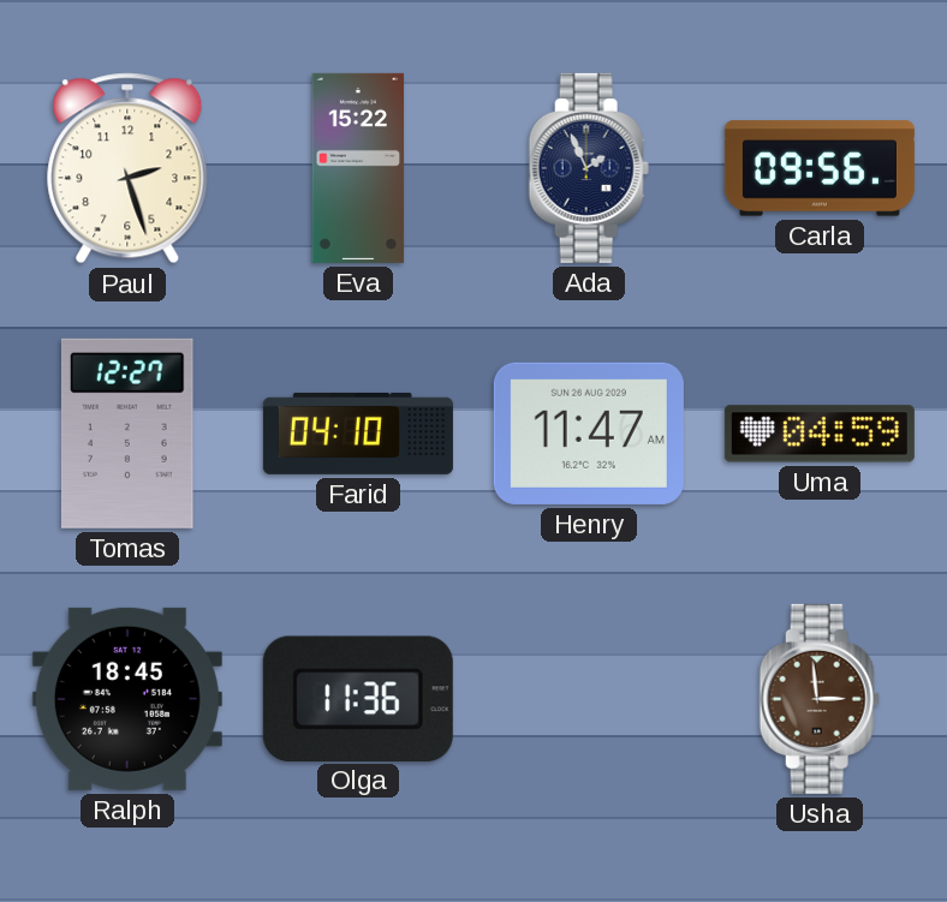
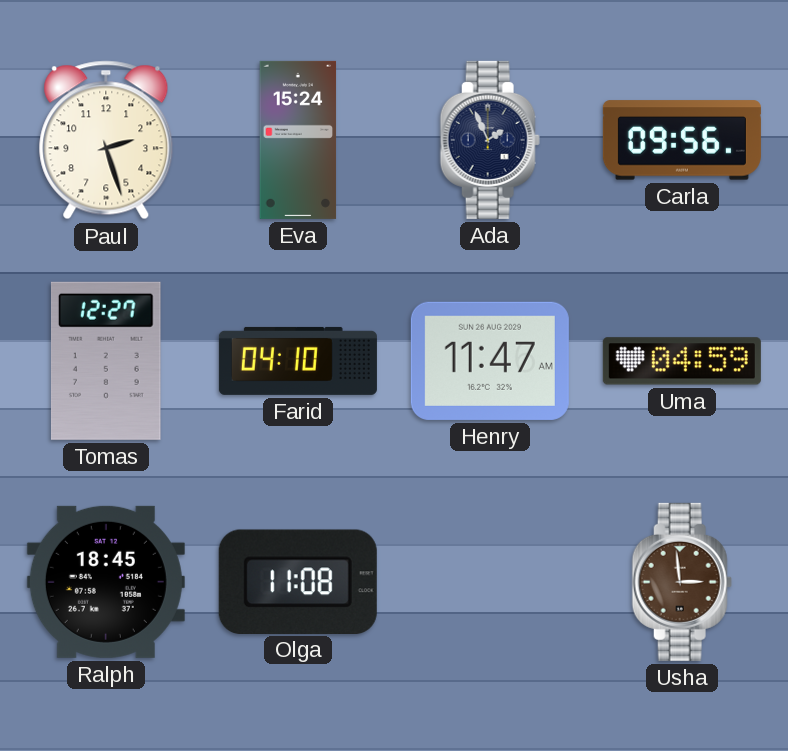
Eva: 15:22 -> 15:24 (298, 140)
Olga: 11:36 -> 11:08 (298, 581)
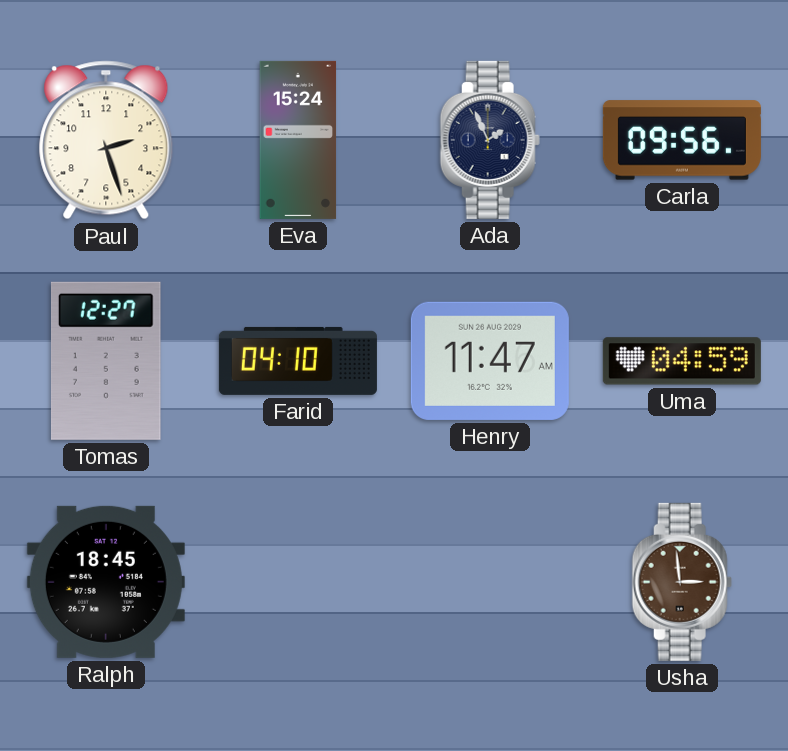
Olga: 11:08 -> none (298, 581)
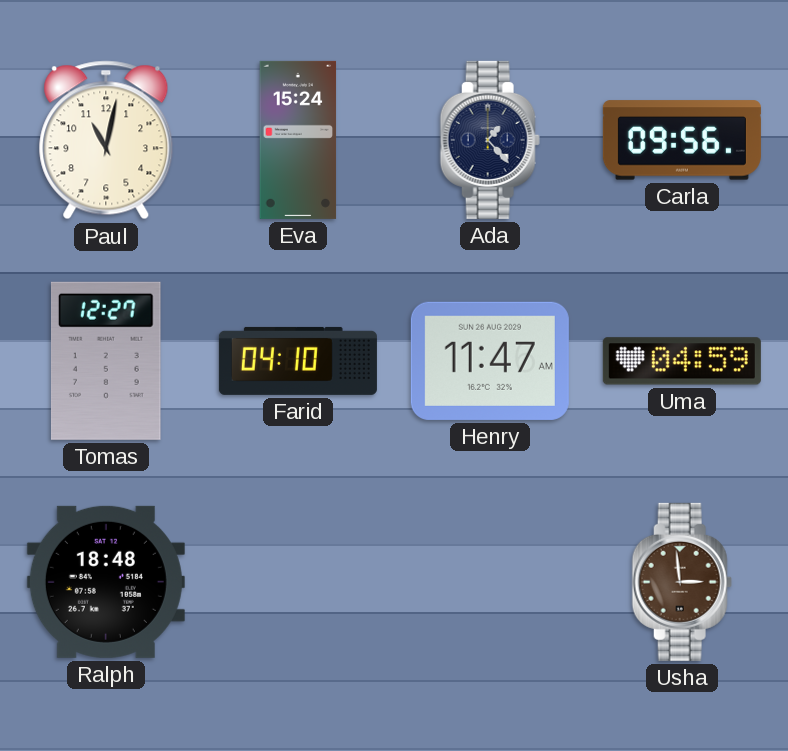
Paul: 2:27 -> 11:02 (106, 140)
Ada: 1:56 -> 1:23 (490, 140)
Ralph: 18:45 -> 18:48 (106, 582)
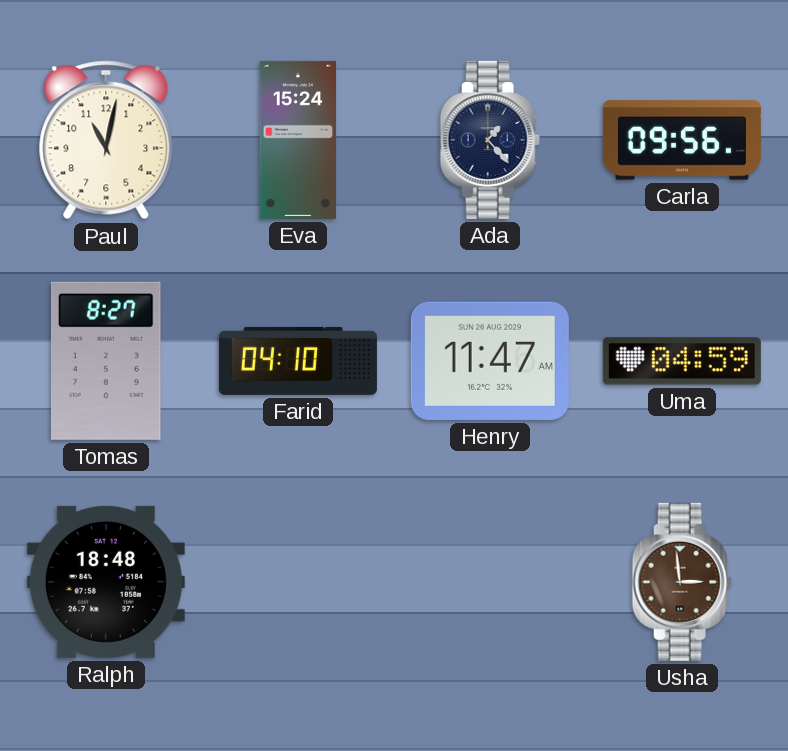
Tomas: 12:27 -> 8:27 (106, 361)
